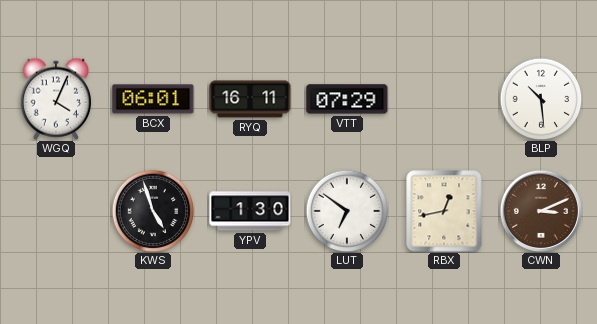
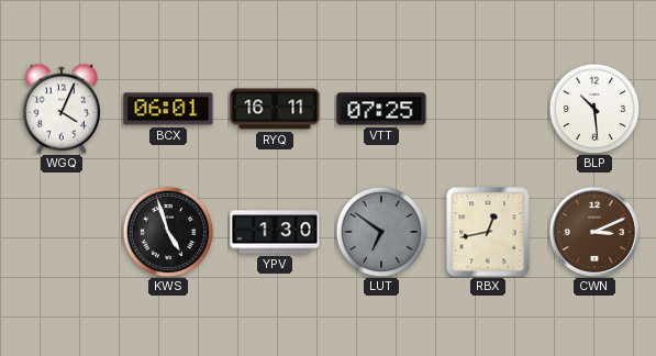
VTT: 07:29 -> 07:25 (381, 109)
LUT dial: white -> grey (381, 232)
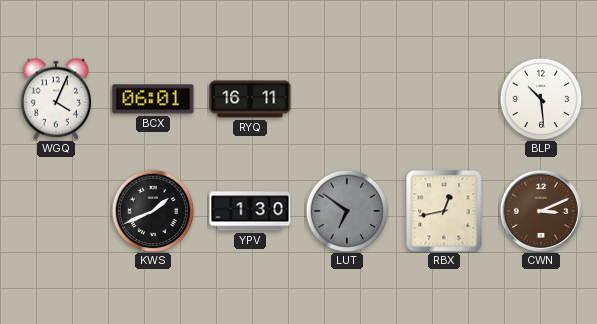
VTT: 07:25 -> none (381, 109)
KWS: 4:57 -> 1:41 (153, 211)
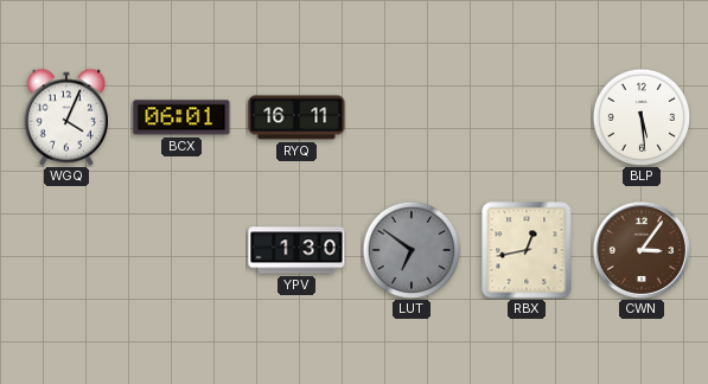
BLP: 10:29 -> 5:29 (642, 117)
KWS: 1:41 -> none (153, 211)
CWN: 3:11 -> 3:06 (642, 250)
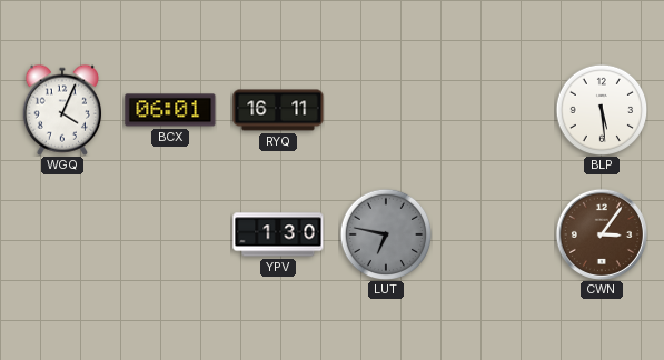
LUT: 6:51 -> 6:47 (386, 234)
RBX: 12:43 -> none (527, 250)
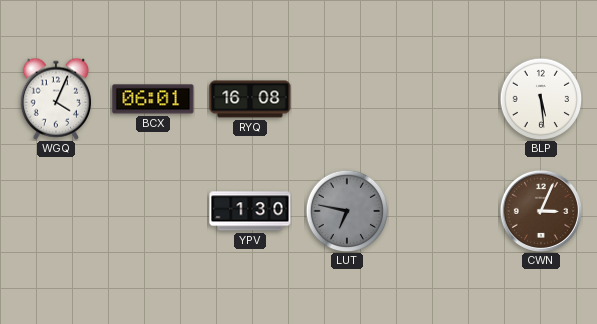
RYQ: 16:11 -> 16:08 (250, 99)
CWN: 3:06 -> 3:04 (541, 211)
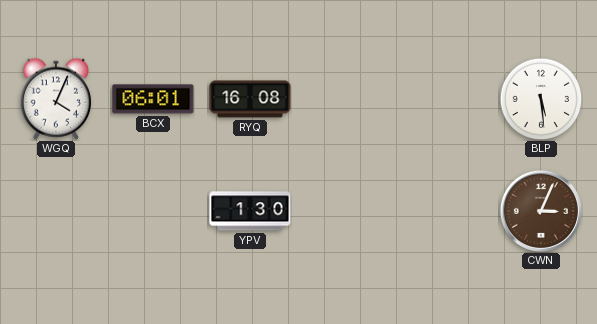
LUT: 6:47 -> none (347, 211)
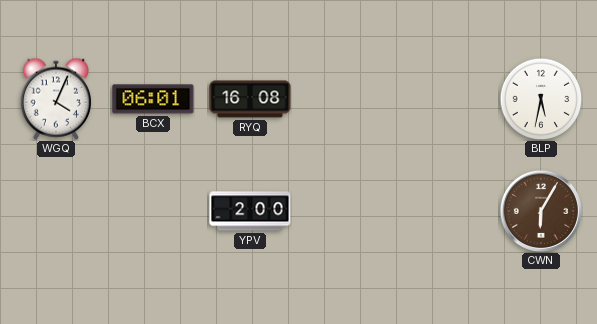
BLP: 5:29 -> 5:32 (541, 99)
YPV: 1:30 -> 2:00 (250, 211)
CWN: 3:04 -> 6:05 (541, 211)
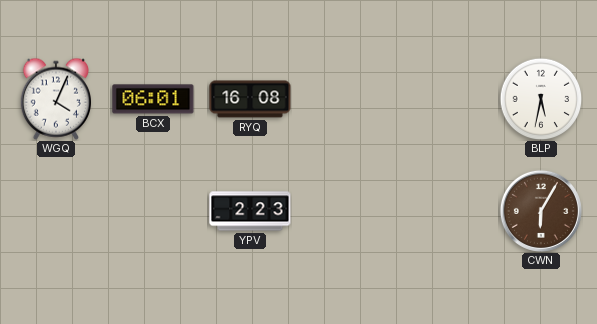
YPV: 2:00 -> 2:23 (250, 211)
